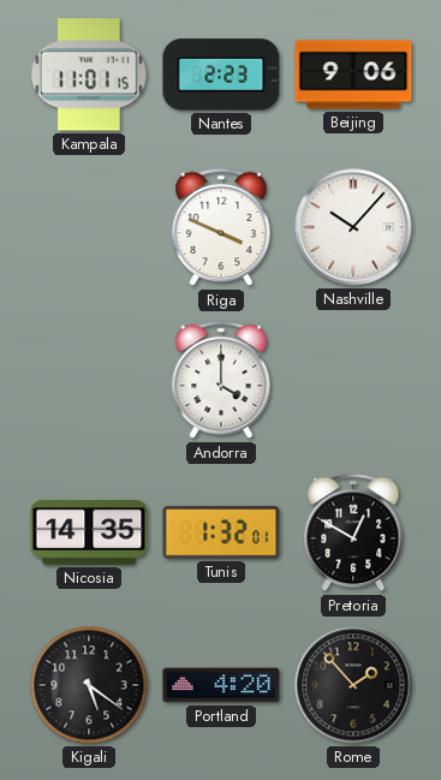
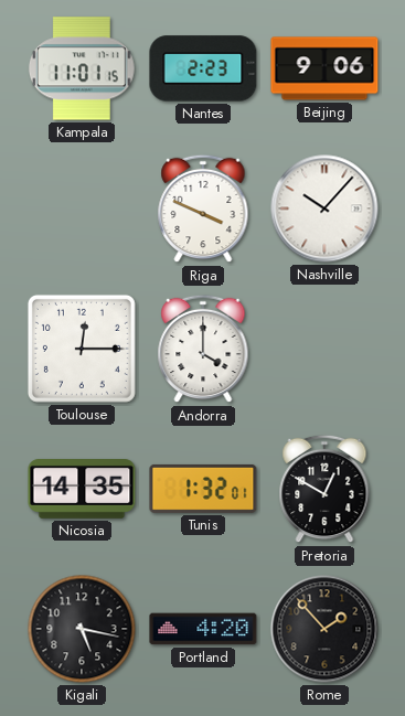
Toulouse: none -> 12:15 (82, 349)
Kigali: 5:21 -> 5:17 (82, 629)
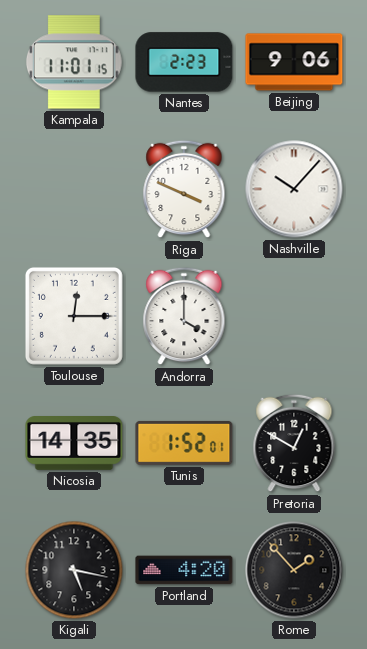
Tunis: 1:32 -> 1:52 (184, 443)
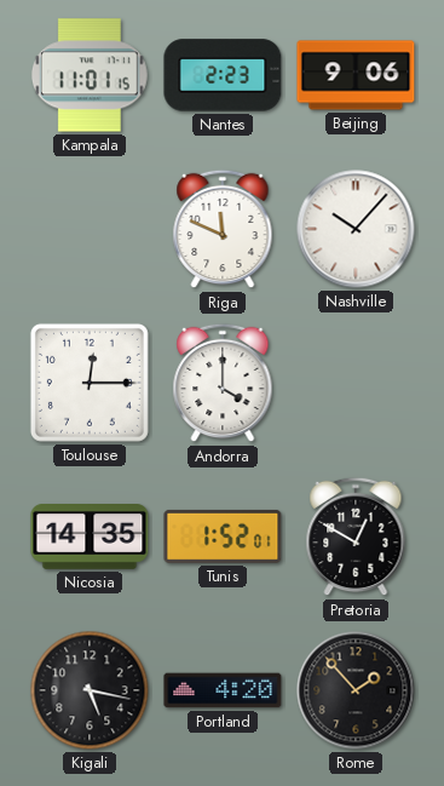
Riga: 3:49 -> 11:49 (223, 229)
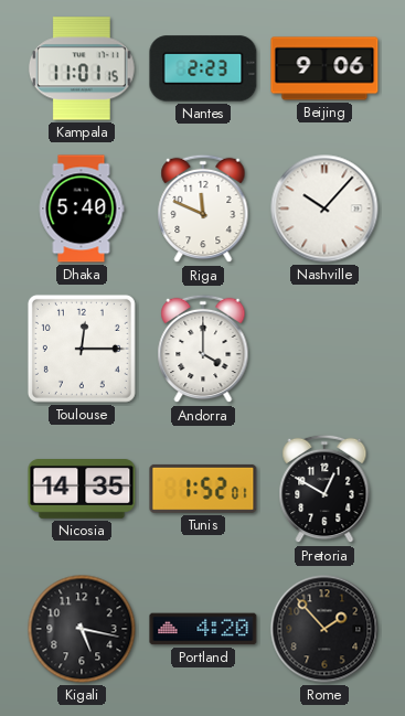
Dhaka: none -> 5:40 (82, 209)
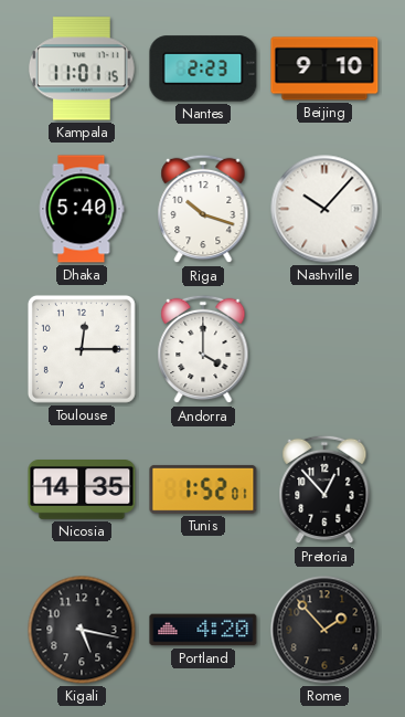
Beijing: 9:06 -> 9:10 (324, 68)
Riga: 11:49 -> 10:18 (203, 209)
Pretoria: 12:50 -> 12:53 (324, 489)
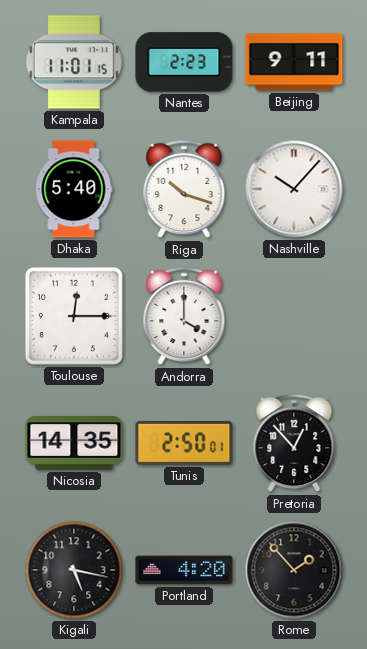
Beijing: 9:10 -> 9:11 (294, 62)
Tunis: 1:52 -> 2:50 (184, 443)
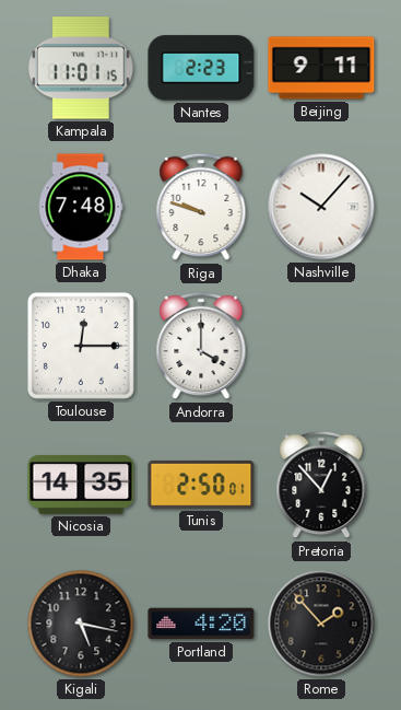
Dhaka: 5:40 -> 7:48 (81, 207)
Riga: 10:18 -> 9:48 (201, 207)
